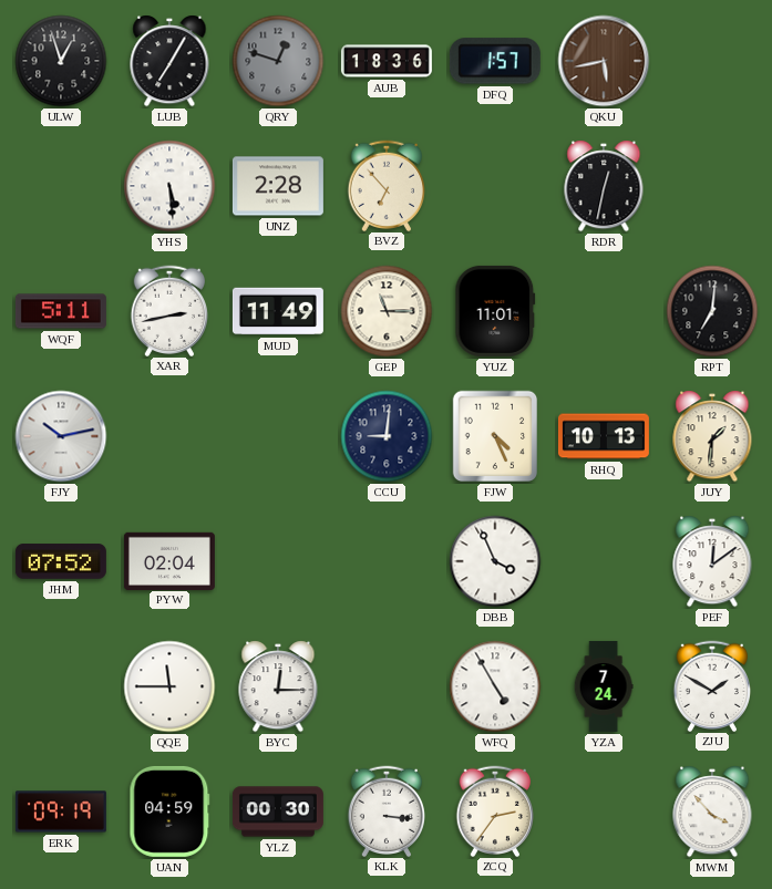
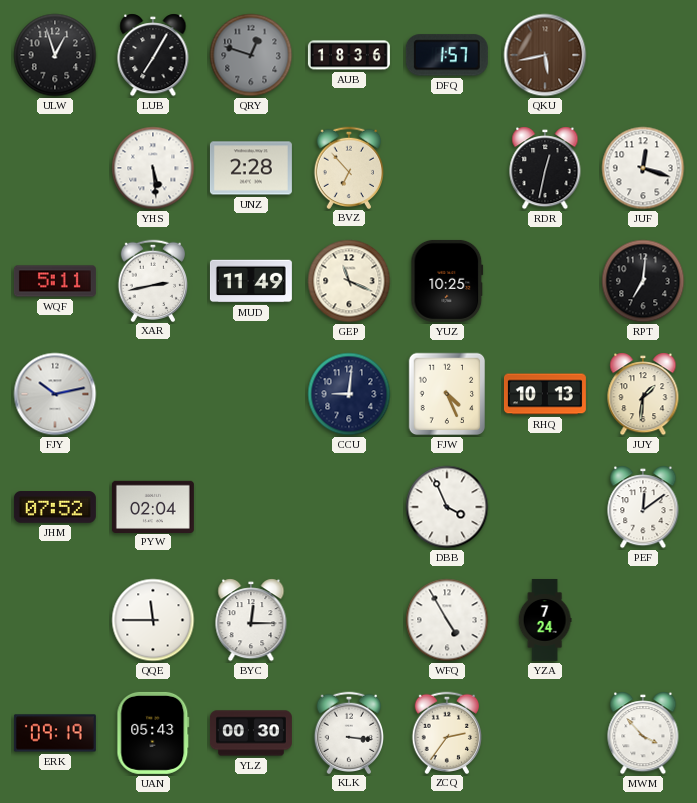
JUF: none -> 12:18 (643, 168)
GEP: 11:15 -> 11:19 (349, 281)
YUZ: 11:01 -> 10:25 (447, 281)
ZJU: 1:50 -> none (712, 685)
UAN: 04:59 -> 05:43 (153, 733)
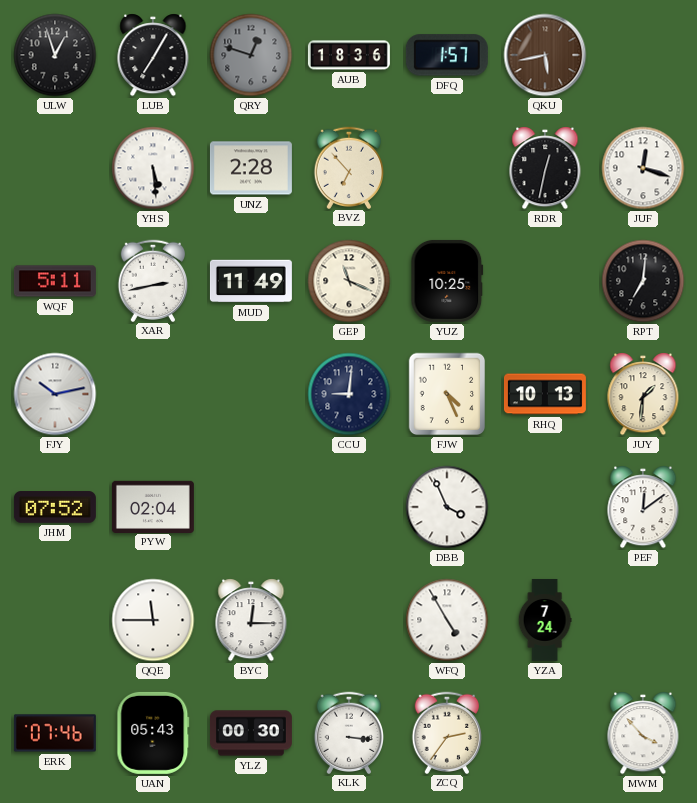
ERK: 09:19 -> 07:46 (55, 733)
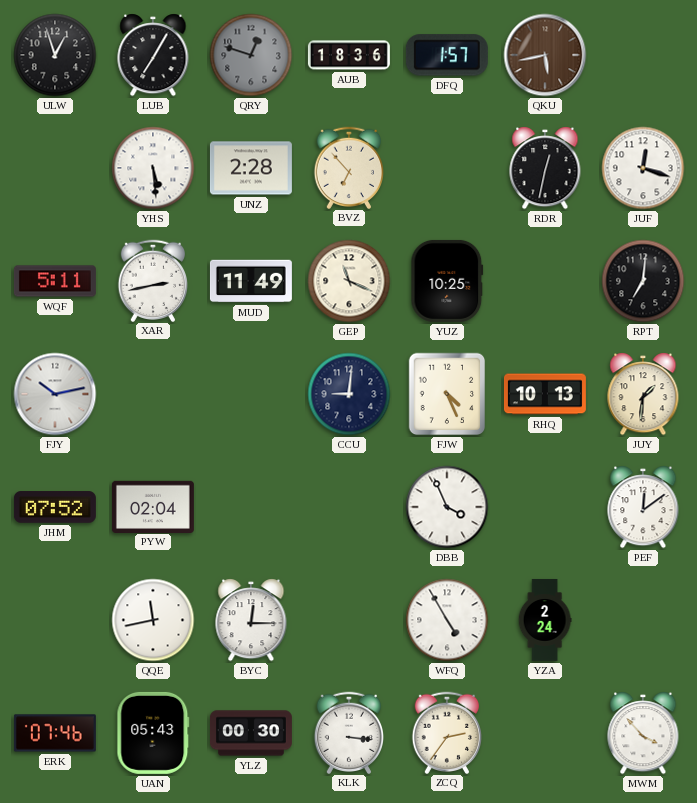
QQE: 11:45 -> 11:43 (153, 620)
YZA: 7:24 -> 2:24 (545, 620)
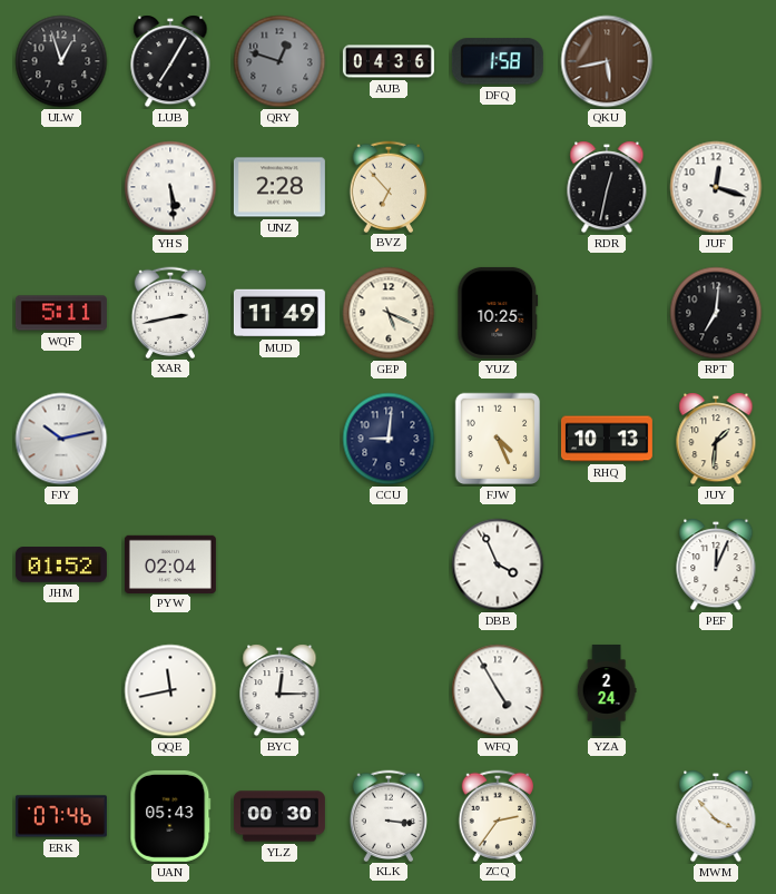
AUB: 18:36 -> 04:36 (389, 61)
DFQ: 1:57 -> 1:58 (498, 61)
GEP: 11:19 -> 5:19 (389, 313)
JHM: 07:52 -> 01:52 (61, 564)
PEF: 12:09 -> 12:04 (716, 564)
